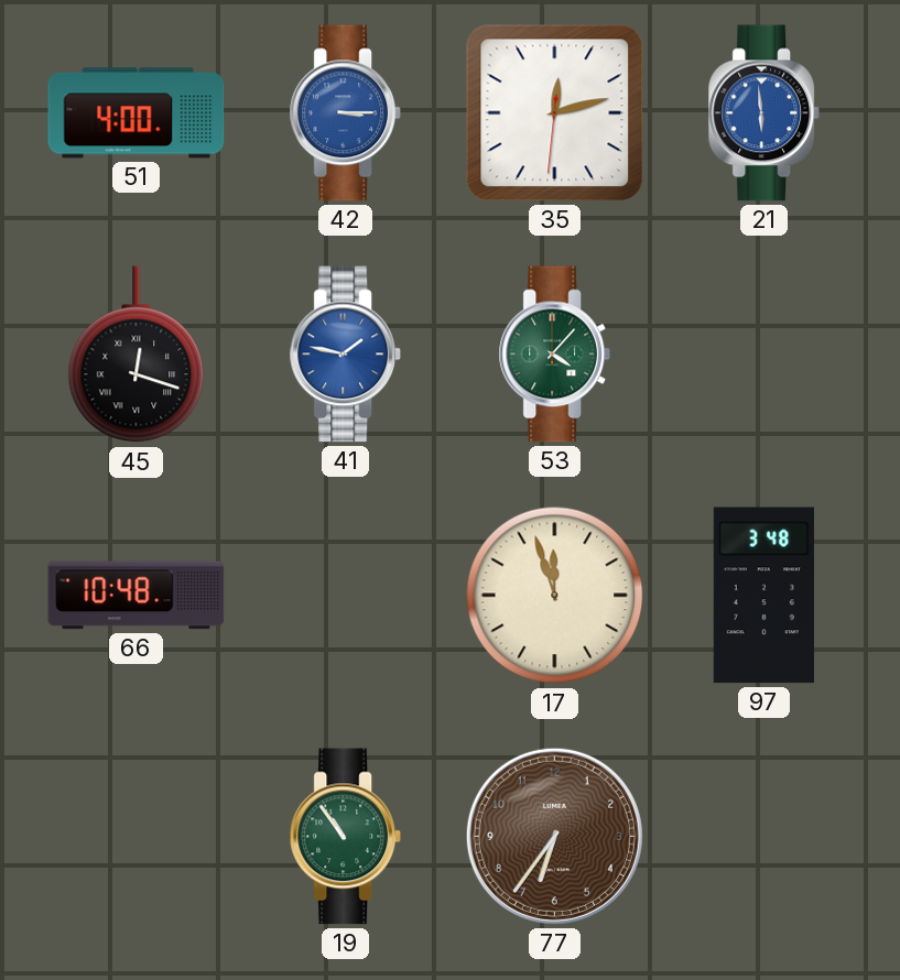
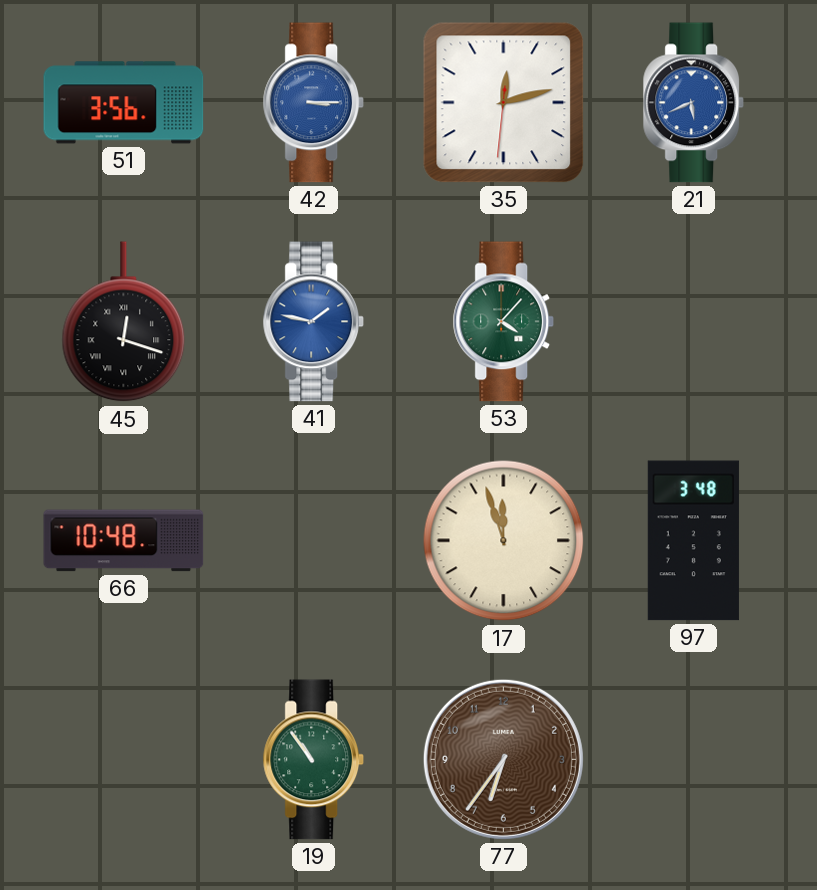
51: 4:00 -> 3:56 (124, 103)
21: 5:59 -> 5:41 (694, 103)
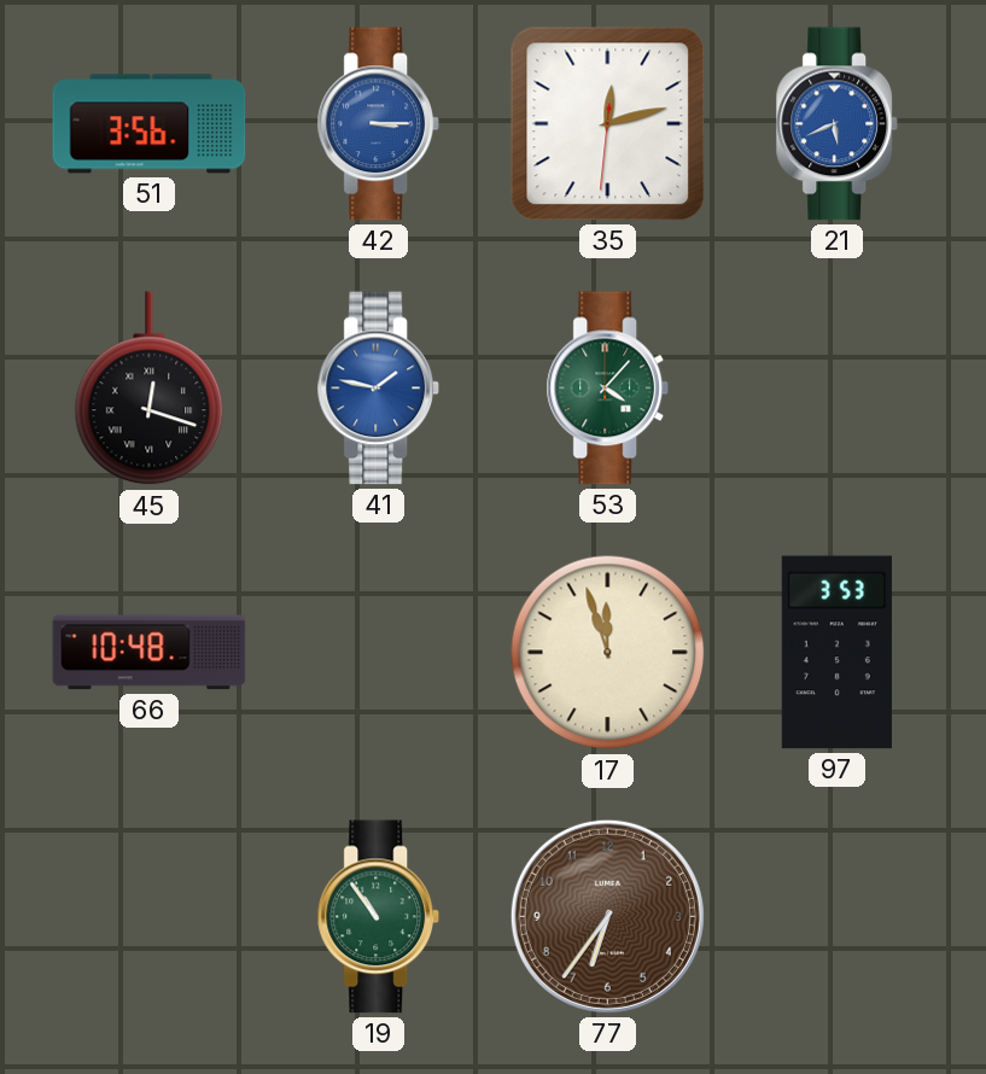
97: 3:48 -> 3:53 (836, 653)
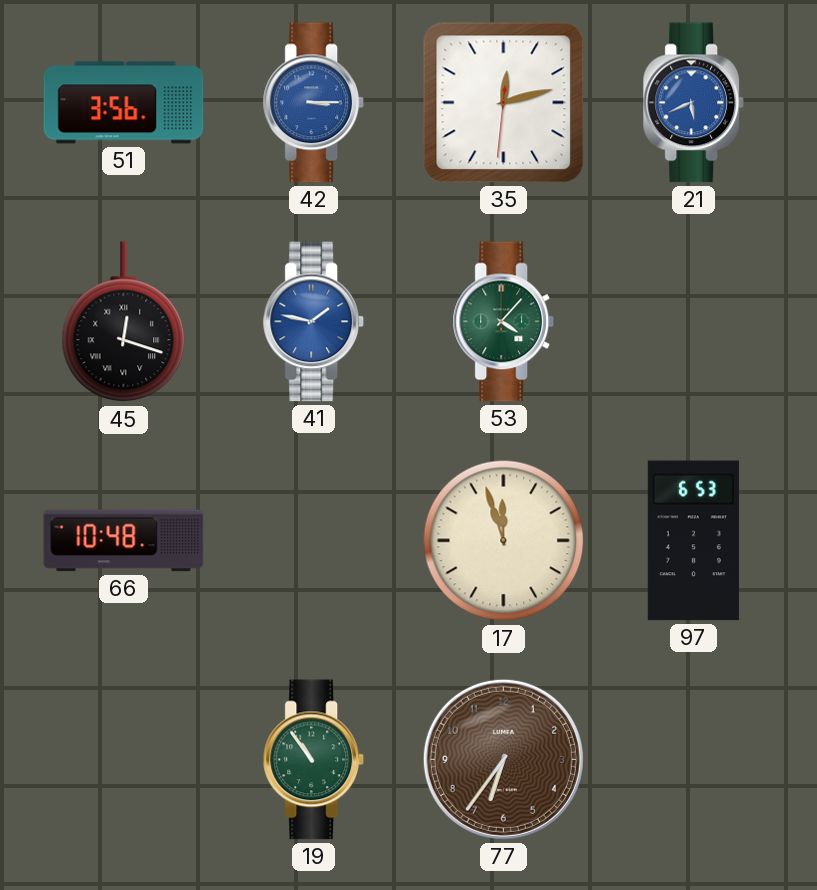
97: 3:53 -> 6:53 (693, 541)
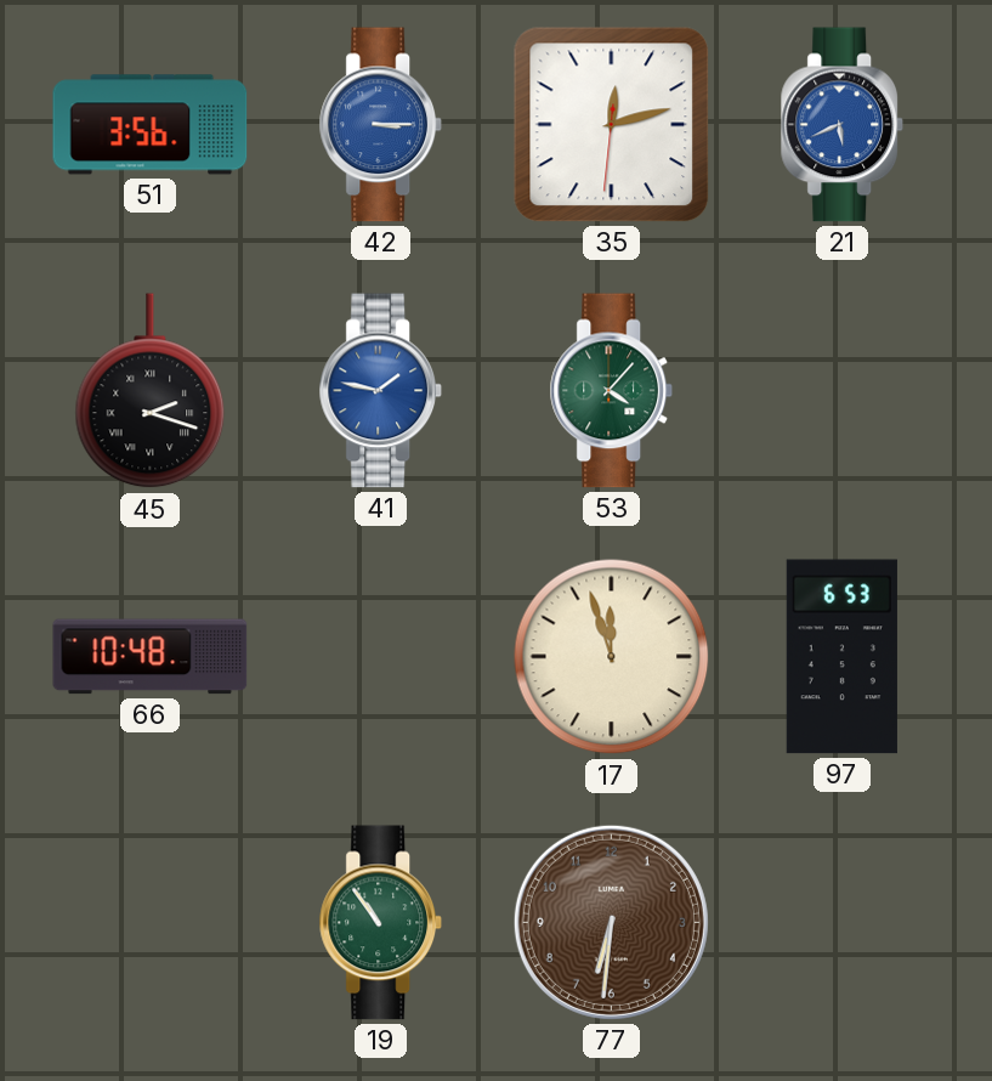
45: 12:18 -> 2:18 (151, 391)
77: 6:36 -> 6:31 (611, 922)
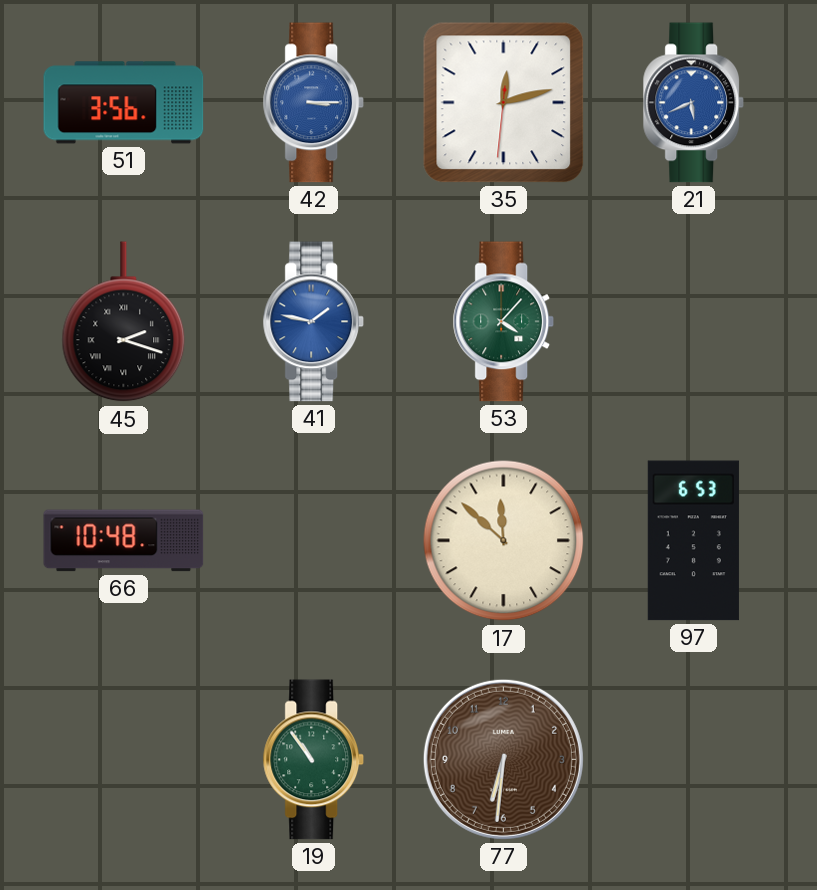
17: 11:57 -> 11:52 (504, 541)
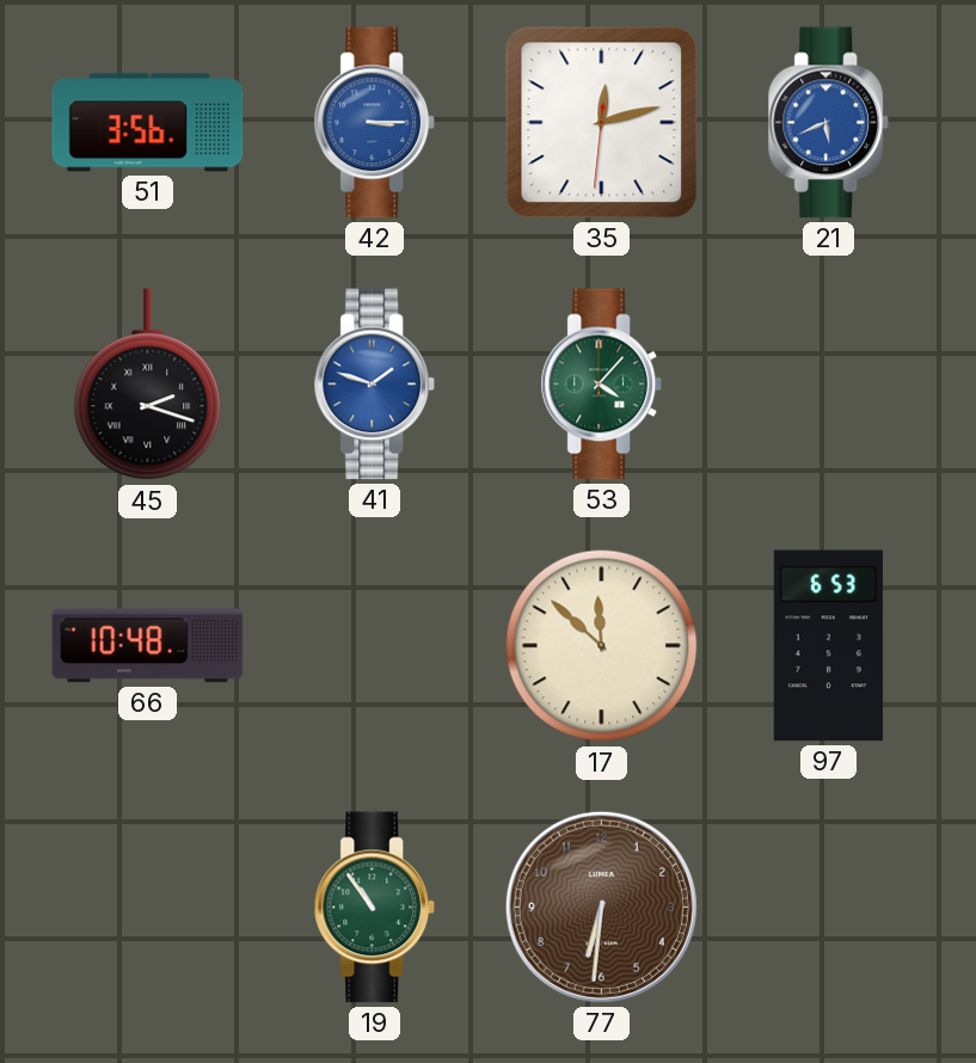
41: 1:47 -> 1:48 (375, 385)
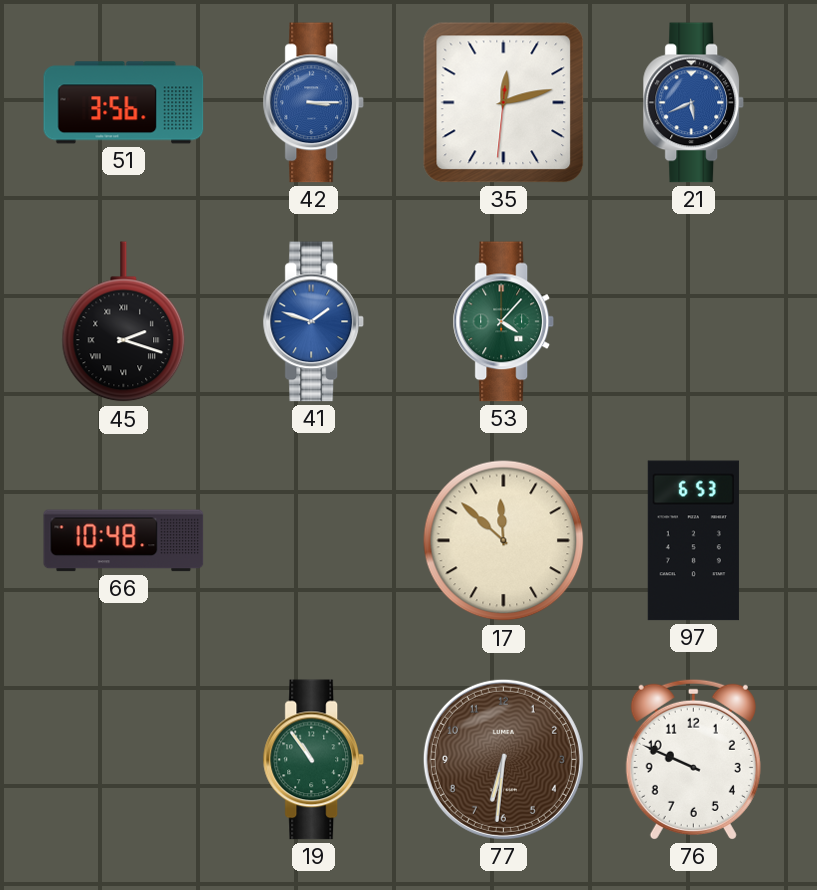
76: none -> 9:49 (693, 759)
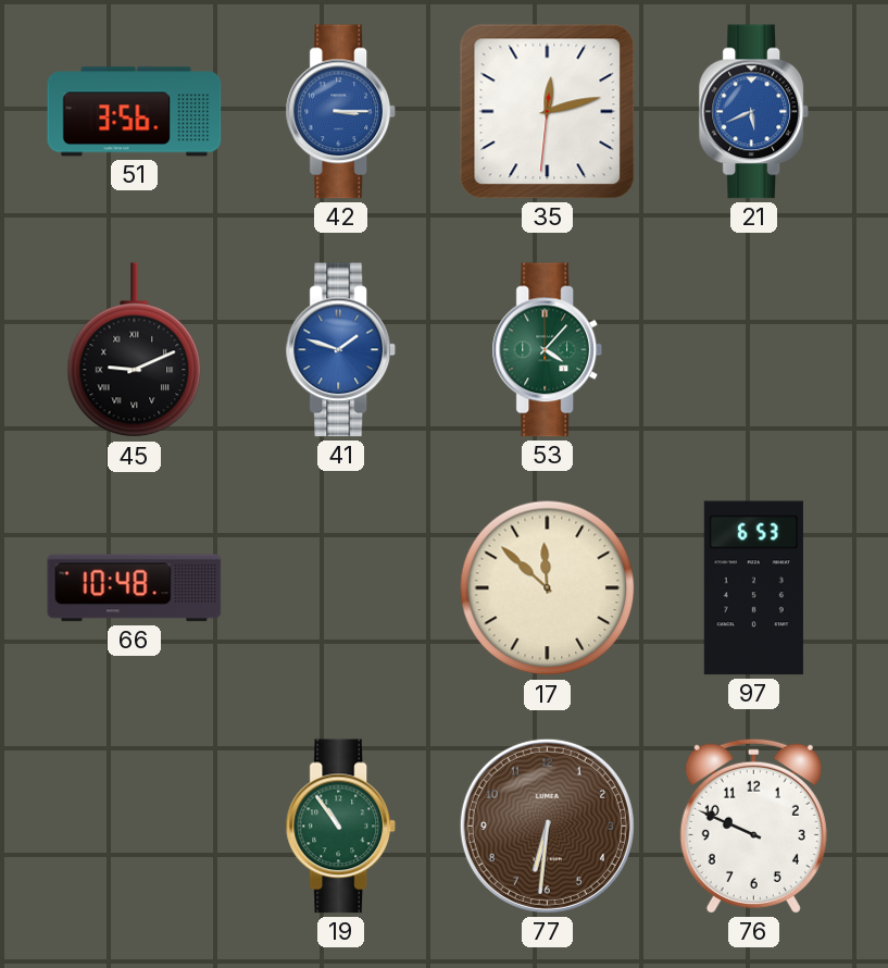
45: 2:18 -> 9:11 (135, 350)
